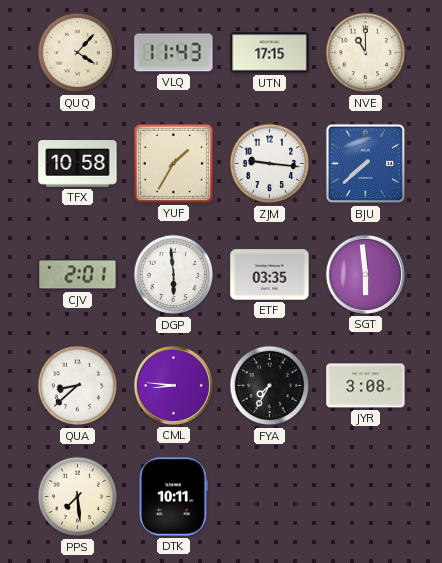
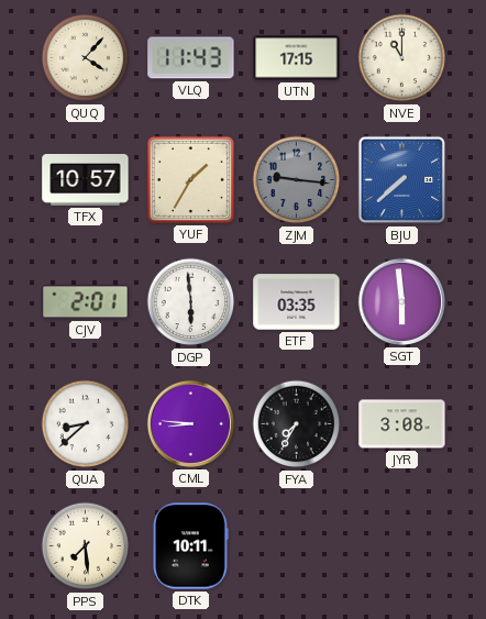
TFX: 10:58 -> 10:57 (86, 180)
ZJM dial: white -> grey (297, 180)
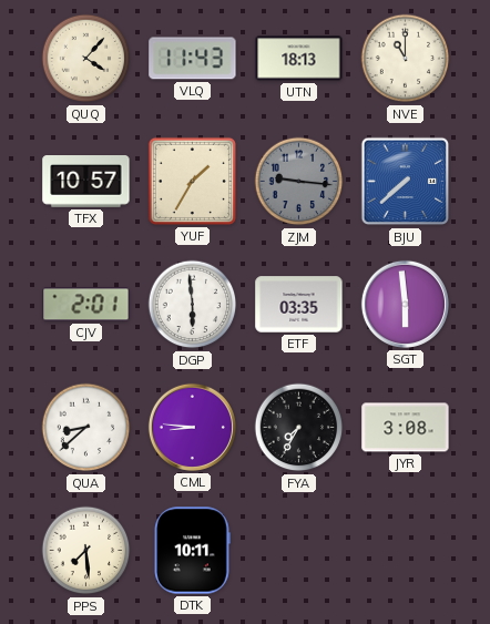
UTN: 17:15 -> 18:13 (299, 59)
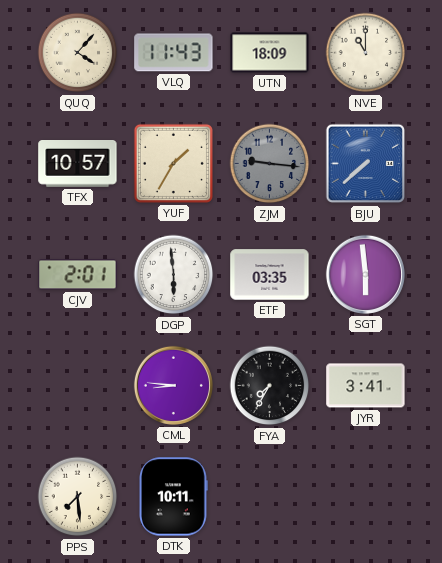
UTN: 18:13 -> 18:09 (270, 53)
QUA: 8:38 -> none (86, 428)
JYR: 3:08 -> 3:41 (366, 386)
